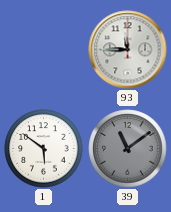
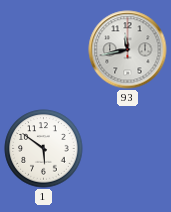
93: 11:45 -> 11:43 (128, 50)
39: 11:09 -> none (128, 149)
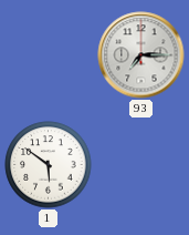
93: 11:43 -> 7:15 (141, 55)
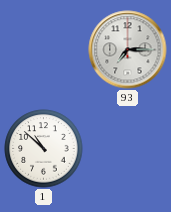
1: 5:51 -> 10:52 (44, 149)
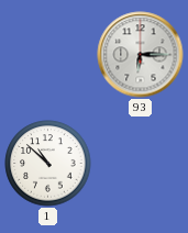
93: 7:15 -> 6:15 (141, 55)
